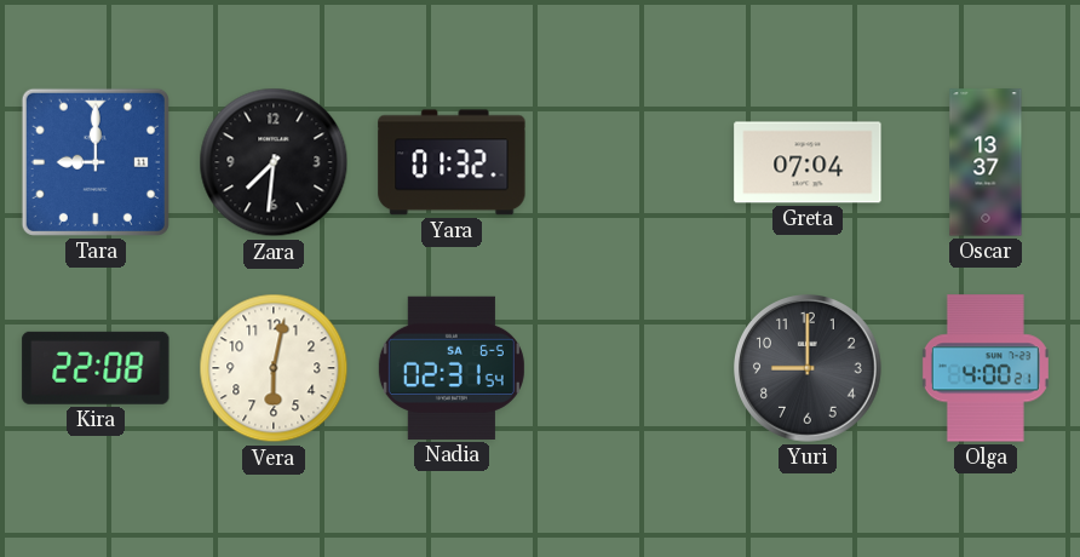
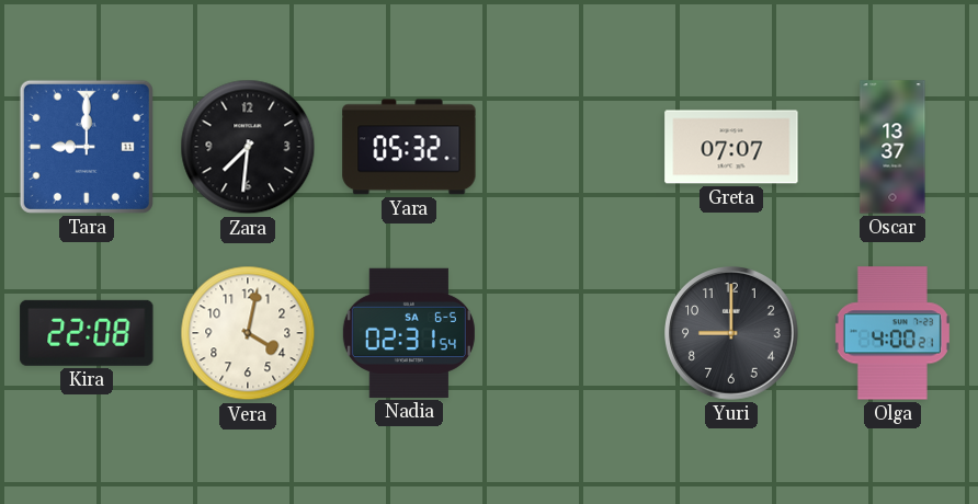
Yara: 01:32 -> 05:32 (409, 147)
Greta: 07:04 -> 07:07 (731, 147)
Vera: 6:02 -> 4:02 (248, 333)
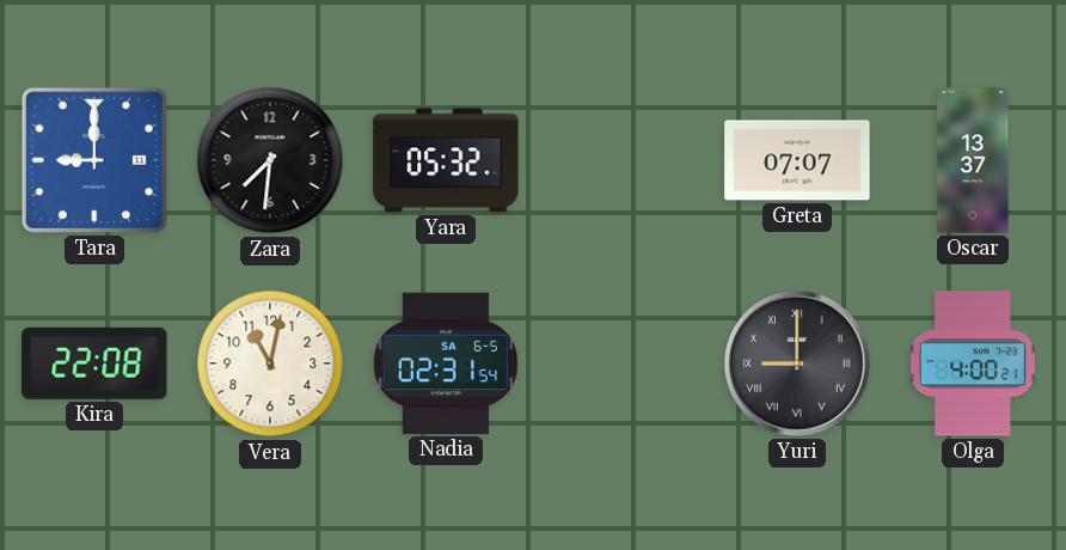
Vera: 4:02 -> 11:02 (270, 363)
Yuri numerals: Arabic -> Roman (798, 365)
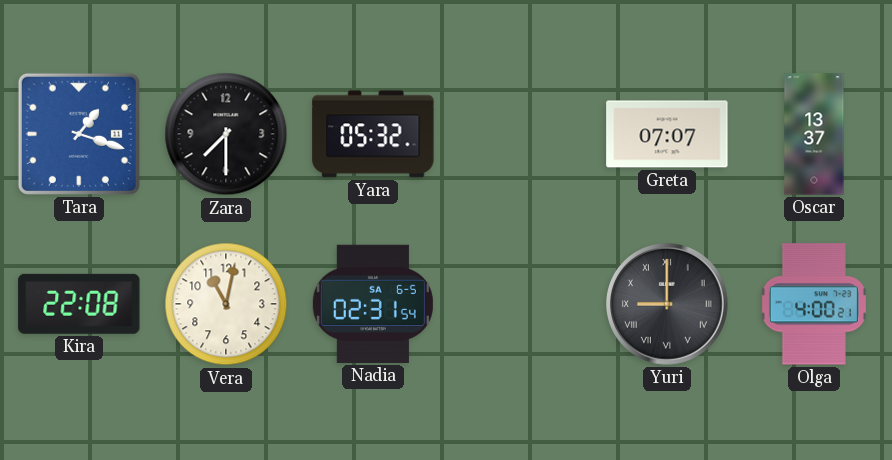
Tara: 9:00 -> 1:18 (79, 134)
Zara: 7:31 -> 7:30 (226, 134)
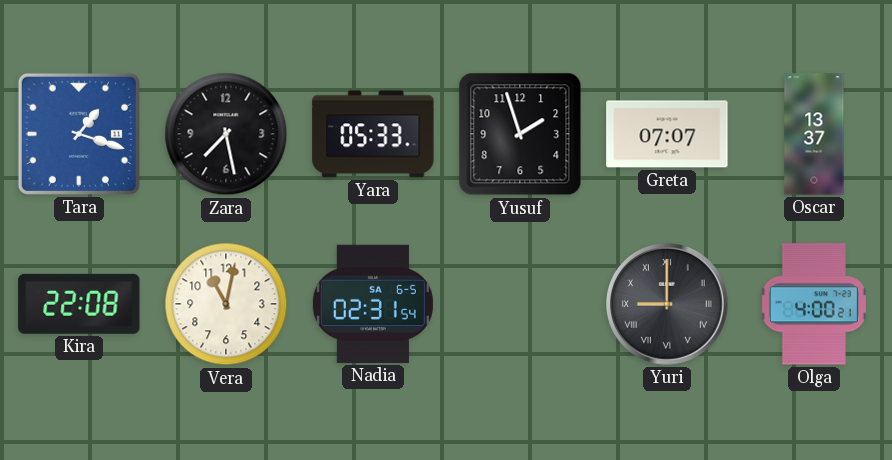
Zara: 7:30 -> 7:28 (226, 134)
Yara: 05:32 -> 05:33 (373, 134)
Yusuf: none -> 1:57 (520, 134)
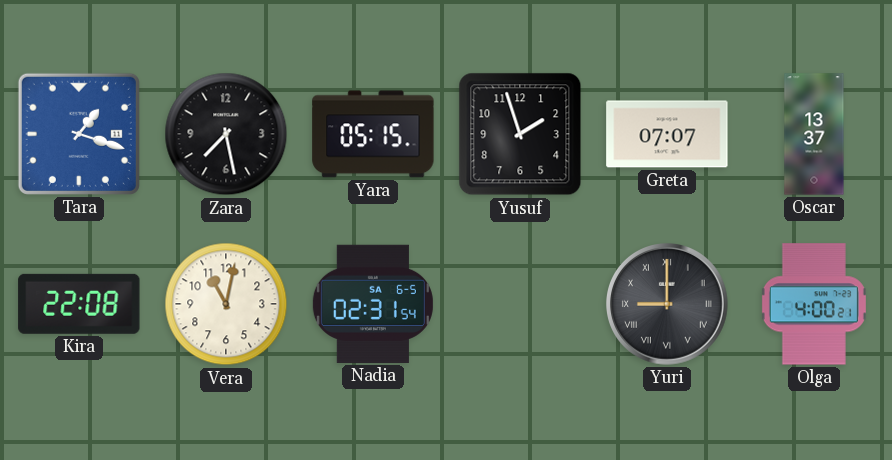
Yara: 05:33 -> 05:15 (373, 134)
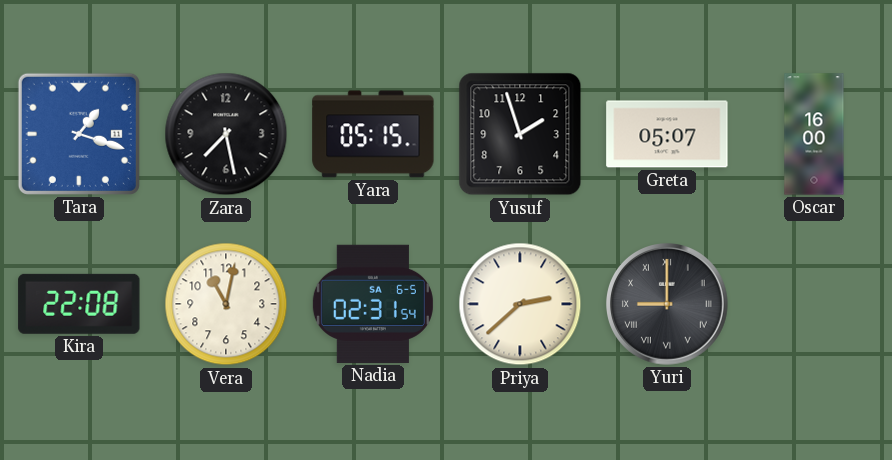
Greta: 07:07 -> 05:07 (667, 134)
Oscar: 13:37 -> 16:00 (814, 134)
Priya: none -> 2:38 (520, 304)
Olga: 4:00 -> none (814, 304)
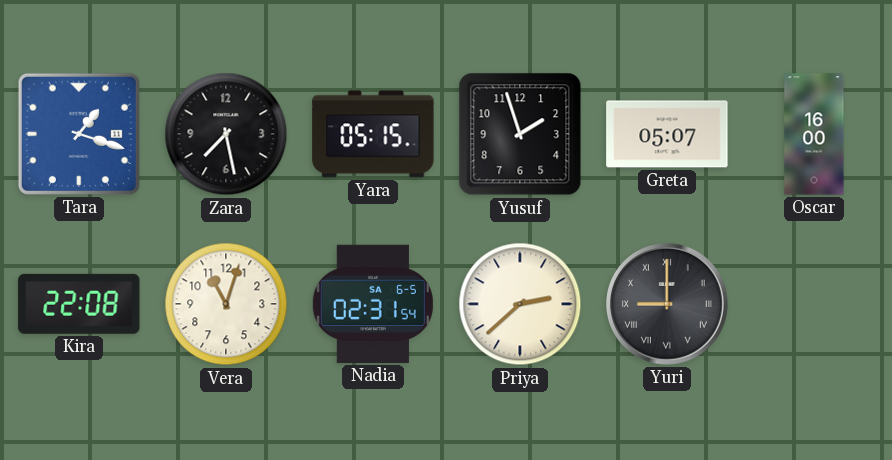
Vera: 11:02 -> 11:03 (226, 304)
